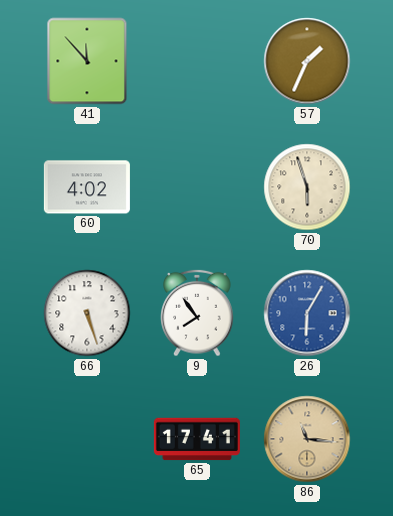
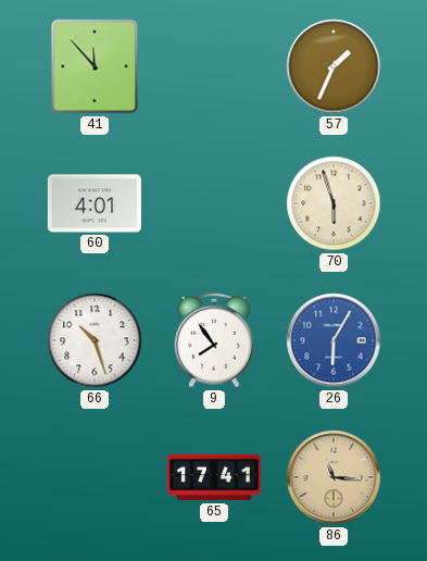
60: 4:02 -> 4:01 (95, 203)
66: 5:27 -> 10:27 (95, 340)
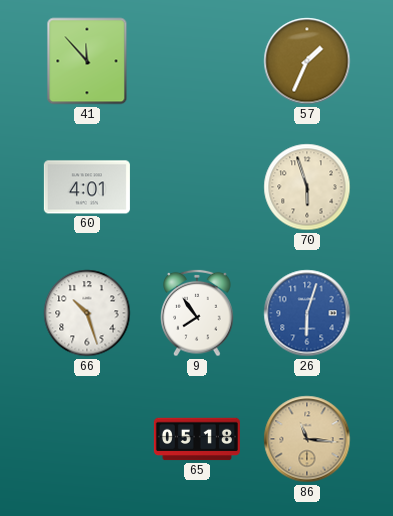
26: 6:05 -> 6:03 (307, 313)
65: 17:41 -> 05:18 (197, 439)
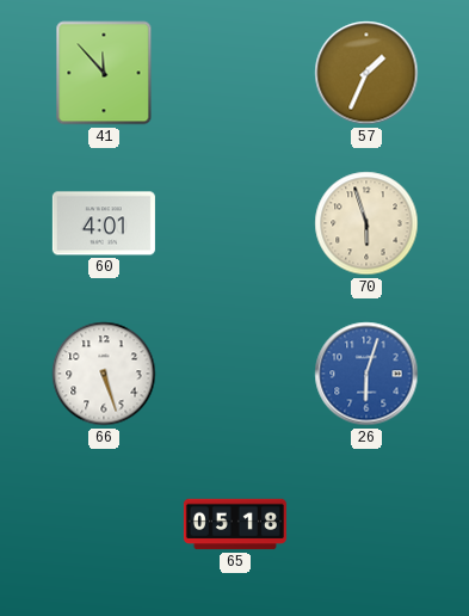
66: 10:27 -> 5:27 (104, 374)
9: 7:54 -> none (197, 313)
86: 11:16 -> none (307, 439)
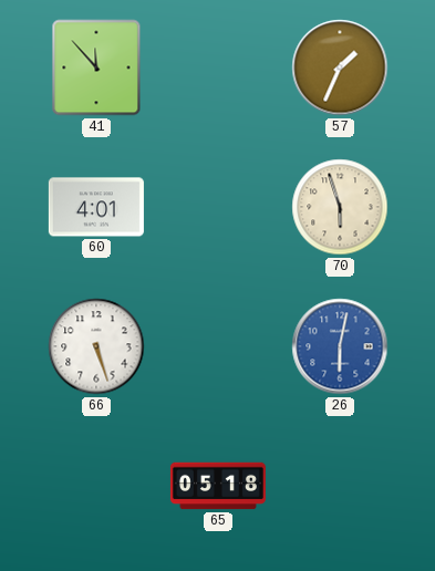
26: 6:03 -> 6:02 (340, 346)
